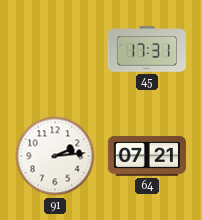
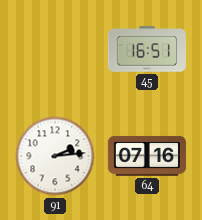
45: 17:31 -> 16:51 (147, 49)
64: 07:21 -> 07:16 (147, 156)
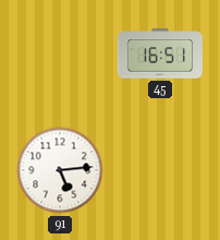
91: 2:14 -> 5:14 (60, 170)
64: 07:16 -> none (147, 156)
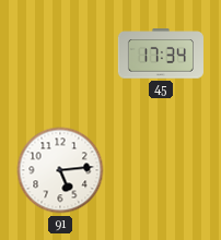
45: 16:51 -> 17:34 (161, 53)
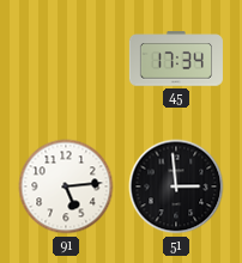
51: none -> 2:59 (176, 186)
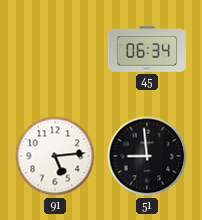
45: 17:34 -> 06:34 (147, 49)
51: 2:59 -> 8:59 (147, 156)
